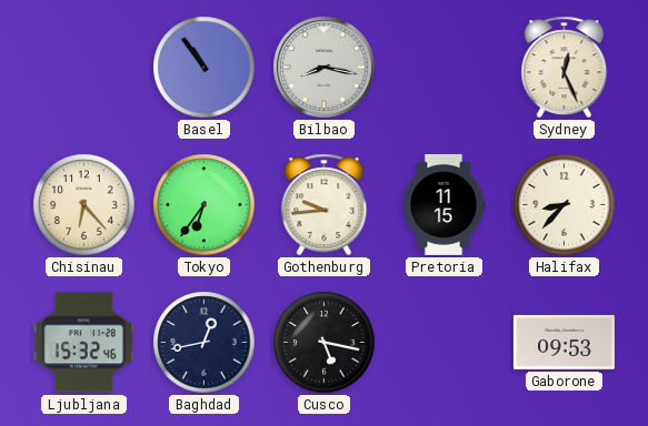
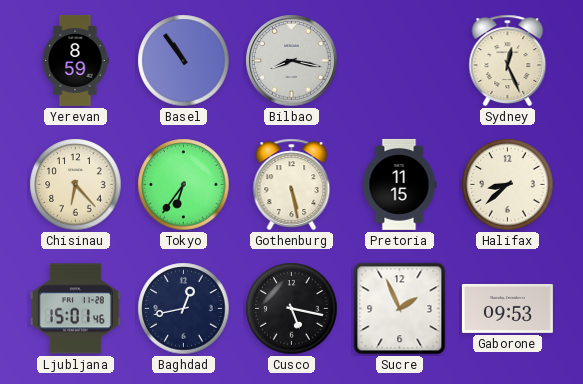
Yerevan: none -> 8:59 (75, 60)
Gothenburg: 9:44 -> 5:28 (292, 185)
Halifax: 8:37 -> 8:38 (508, 185)
Ljubljana: 15:32 -> 15:01 (75, 309)
Sucre: none -> 1:56 (400, 309)
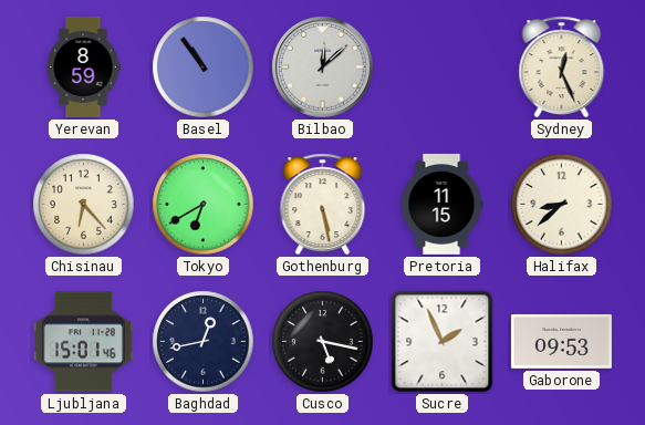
Bilbao: 8:17 -> 12:08 (323, 68)
Tokyo: 6:36 -> 6:40 (204, 205)
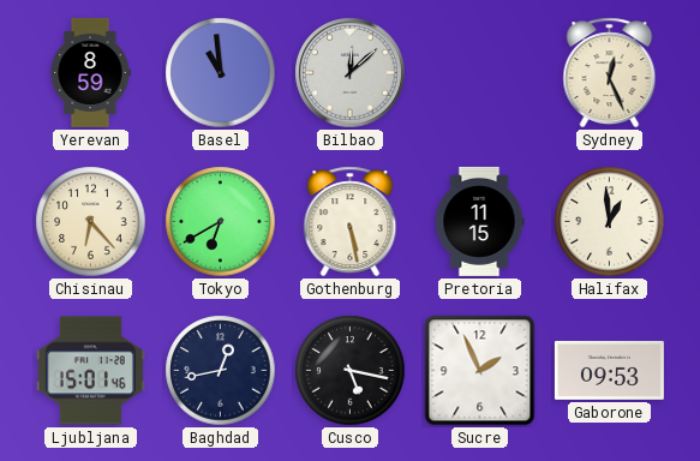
Basel: 10:54 -> 10:59 (221, 73)
Halifax: 8:38 -> 12:59 (610, 222)
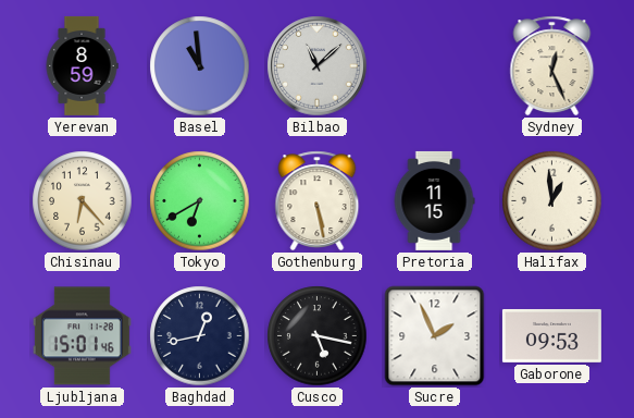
Bilbao: 12:08 -> 11:08 (318, 66)
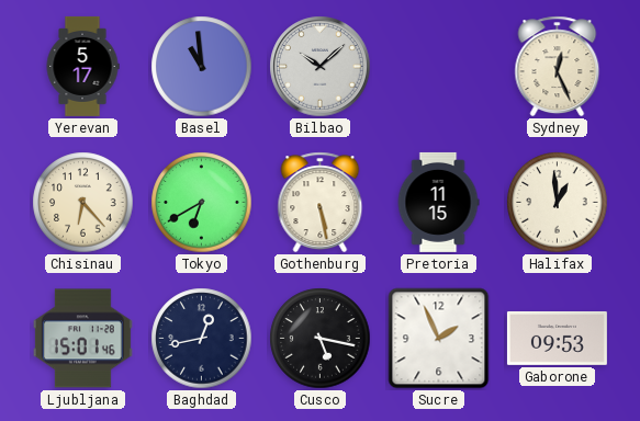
Yerevan: 8:59 -> 5:17 (82, 66)
Bilbao: 11:08 -> 10:08 (321, 67)
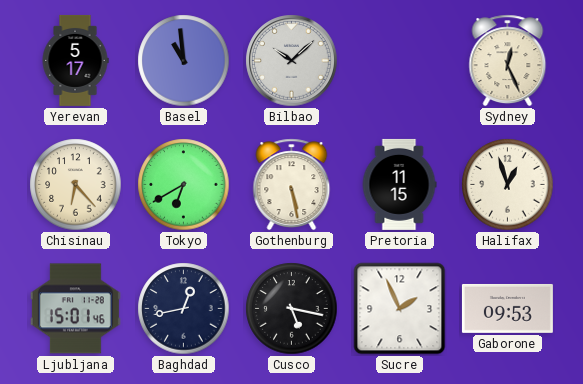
Halifax: 12:59 -> 12:57 (508, 185)
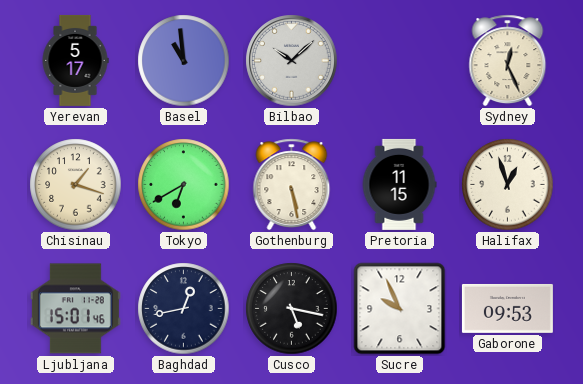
Chisinau: 6:23 -> 1:18 (76, 185)
Sucre: 1:56 -> 9:56 (400, 309)
